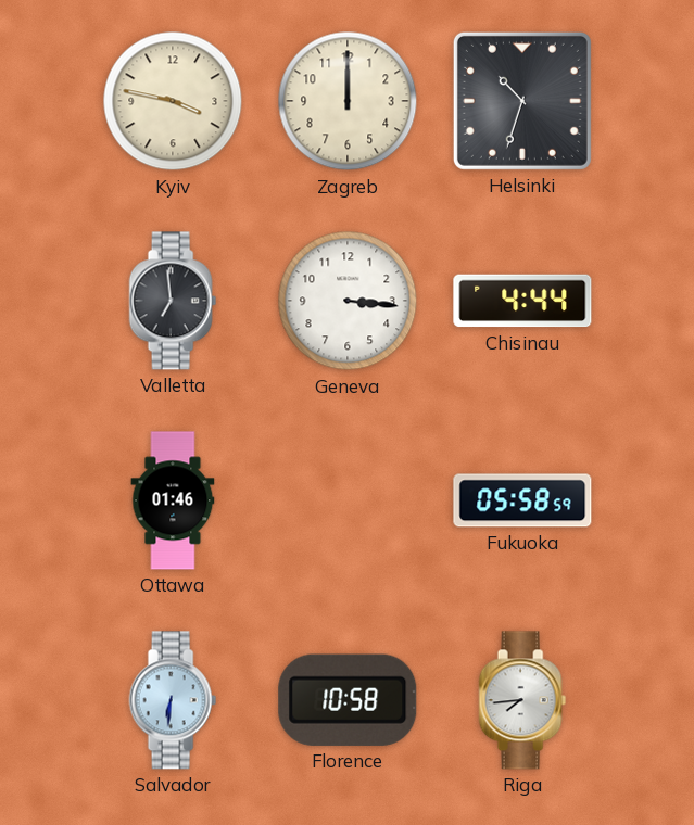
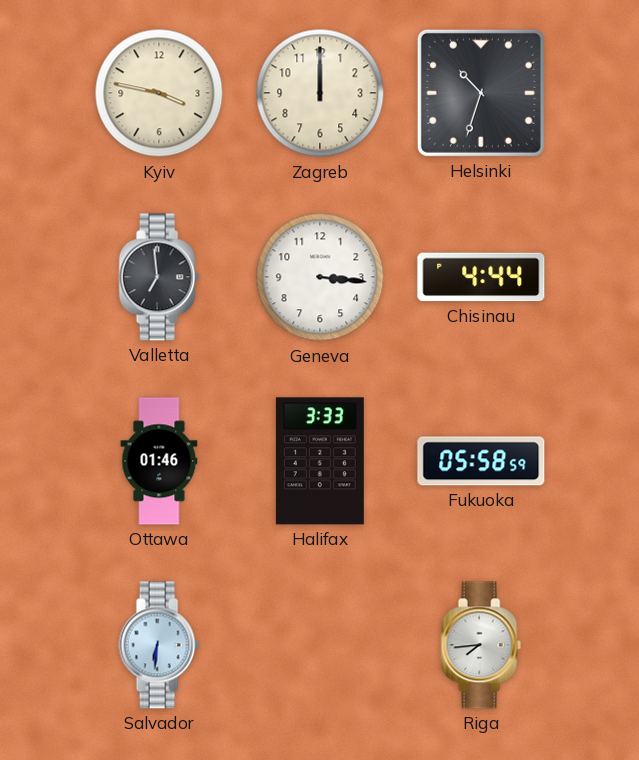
Halifax: none -> 3:33 (320, 461)
Florence: 10:58 -> none (348, 700)
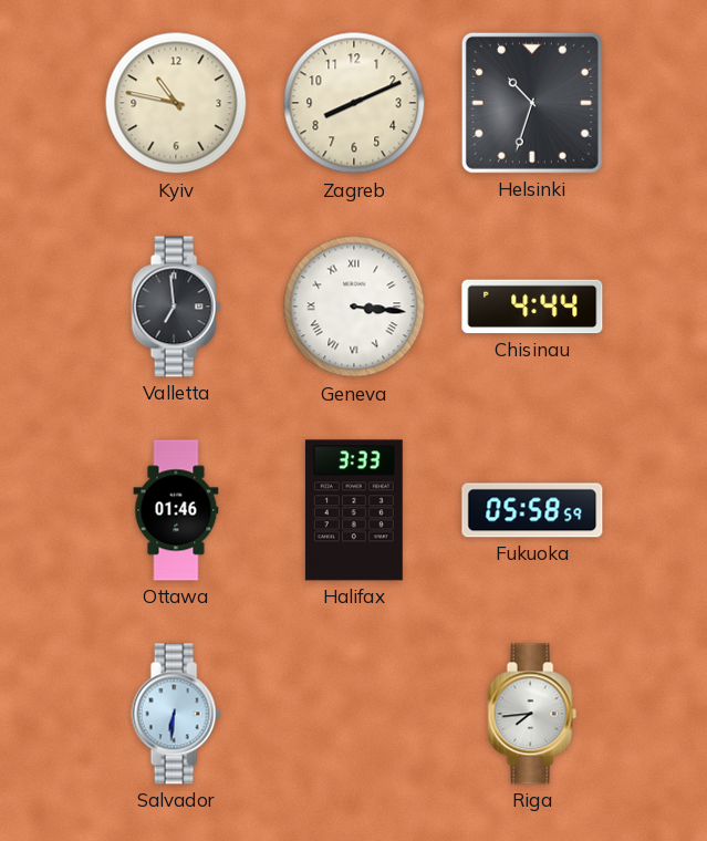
Kyiv: 3:47 -> 10:47 (176, 103)
Zagreb: 12:00 -> 8:11 (354, 103)
Geneva numerals: Arabic -> Roman (354, 307)
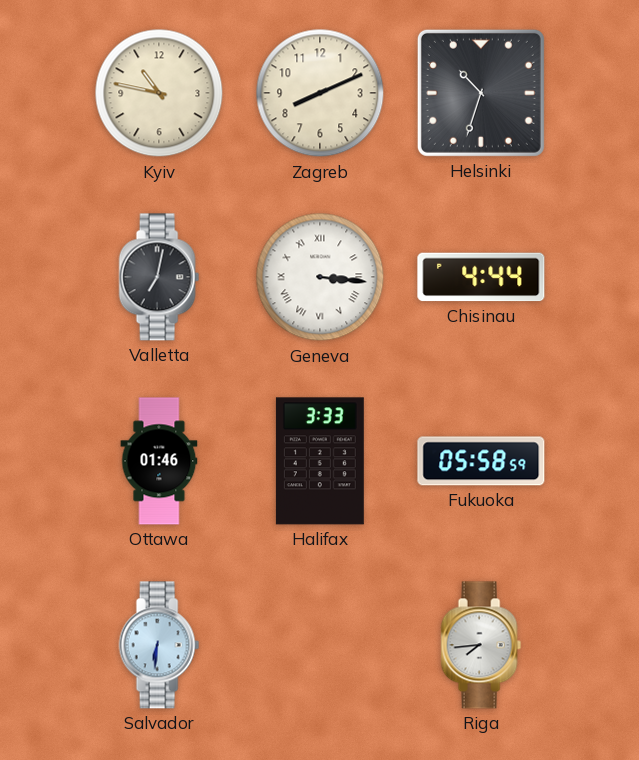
Valletta: 6:59 -> 7:02 (159, 277)
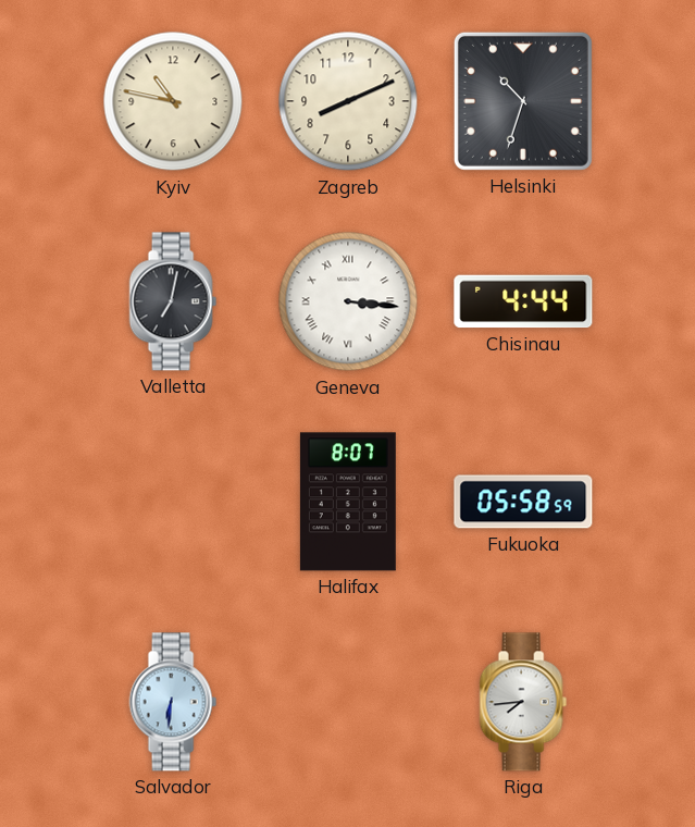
Ottawa: 01:46 -> none (159, 461)
Halifax: 3:33 -> 8:07 (348, 502)
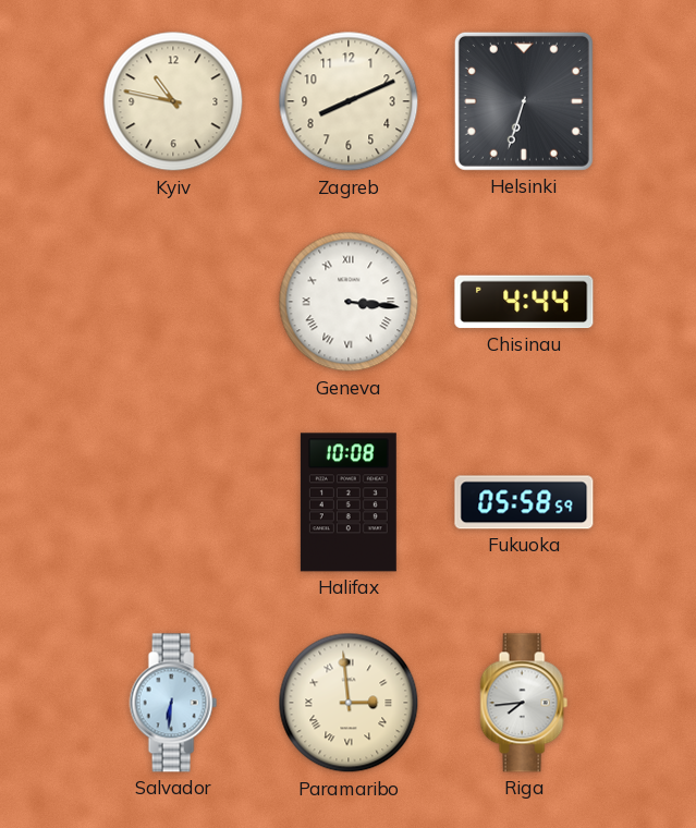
Helsinki: 10:33 -> 6:33 (524, 101)
Valletta: 7:02 -> none (173, 301)
Halifax: 8:07 -> 10:08 (349, 502)
Paramaribo: none -> 2:59 (349, 703)
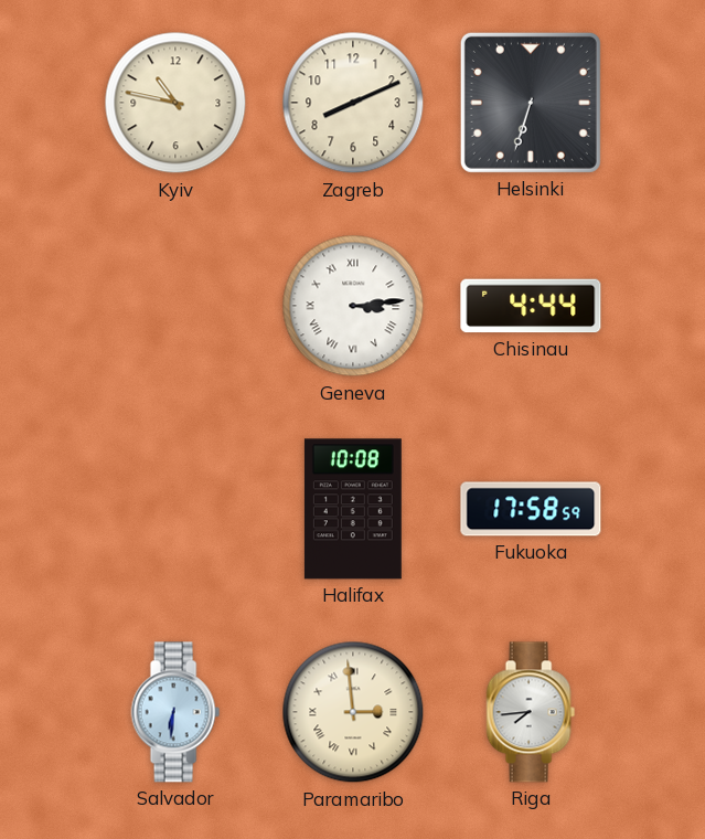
Geneva: 3:16 -> 3:14 (353, 306)
Fukuoka: 05:58 -> 17:58 (531, 509)
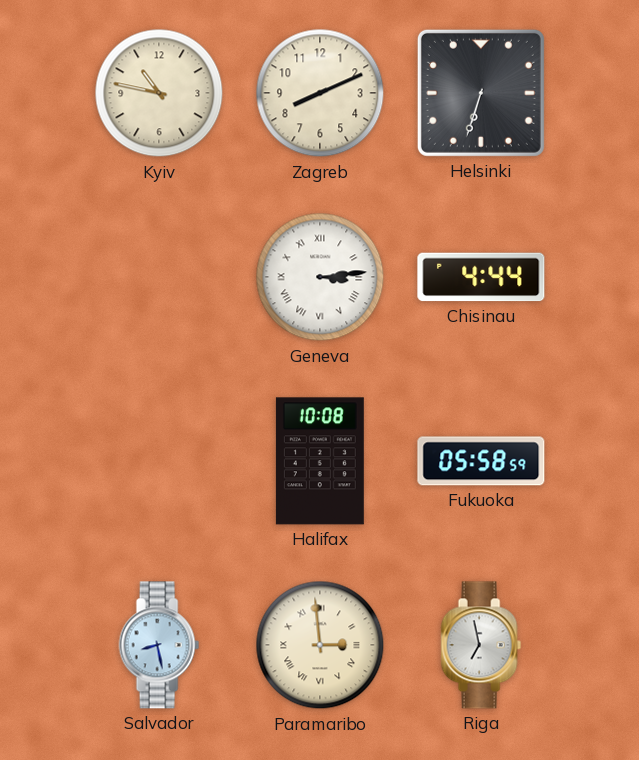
Fukuoka: 17:58 -> 05:58 (481, 461)
Salvador: 6:31 -> 8:28 (159, 645)
Riga: 7:44 -> 6:58 (481, 645)
